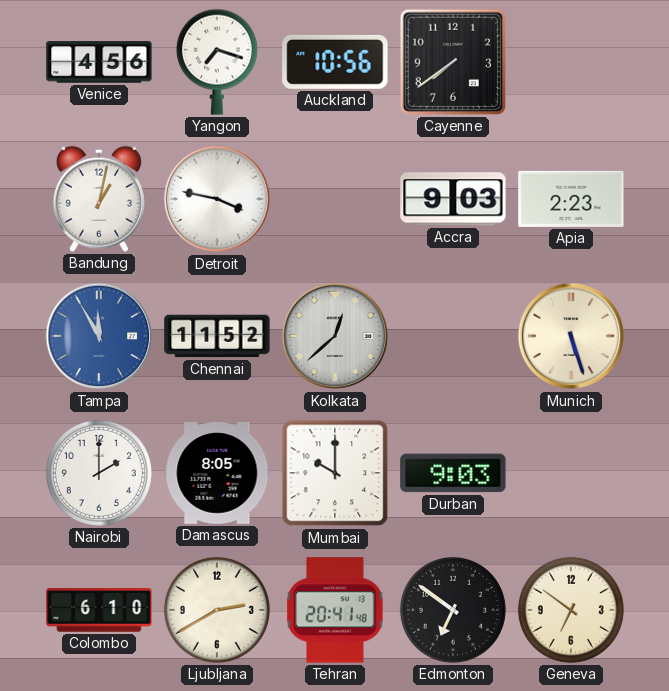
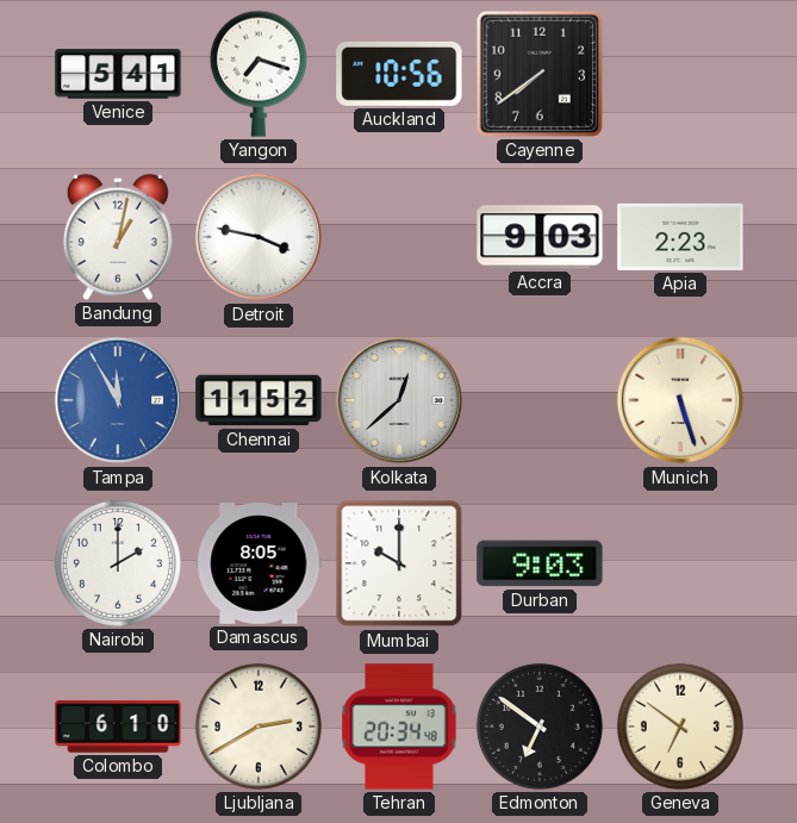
Venice: 4:56 -> 5:41 (118, 74)
Tehran: 20:41 -> 20:34 (399, 727)
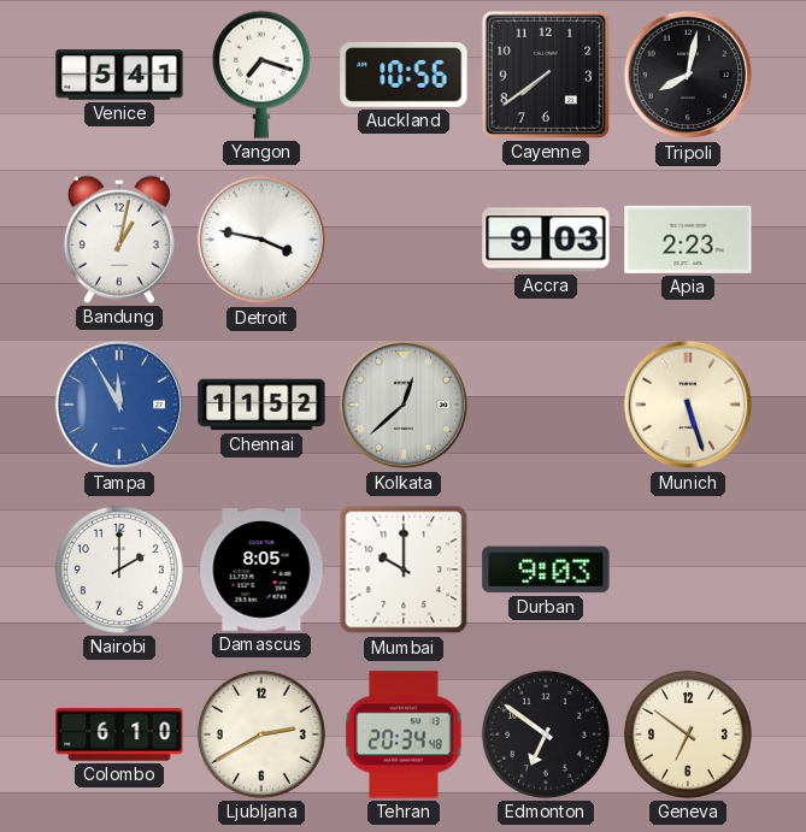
Tripoli: none -> 8:02 (688, 75)
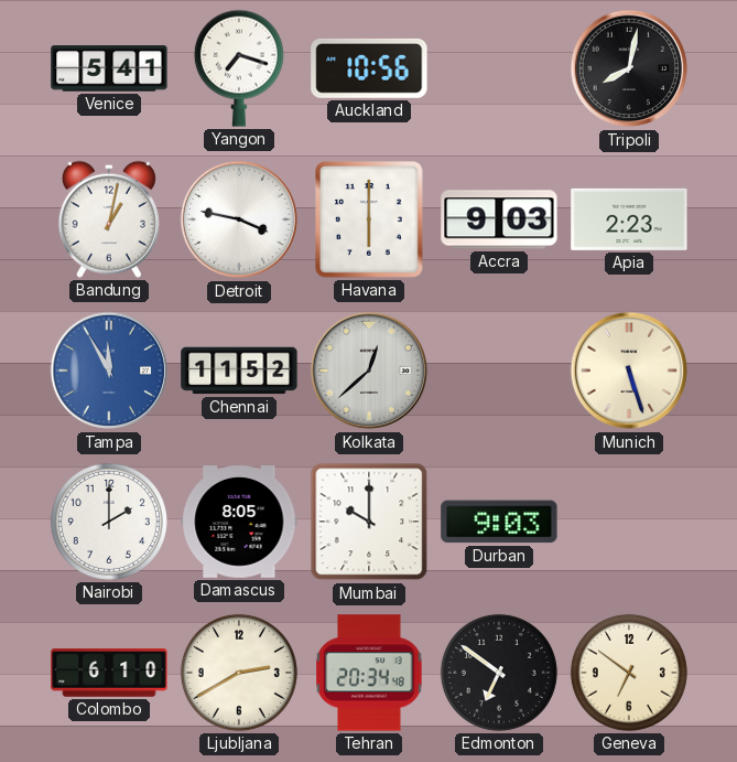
Cayenne: 7:39 -> none (546, 75)
Havana: none -> 6:00 (369, 221)
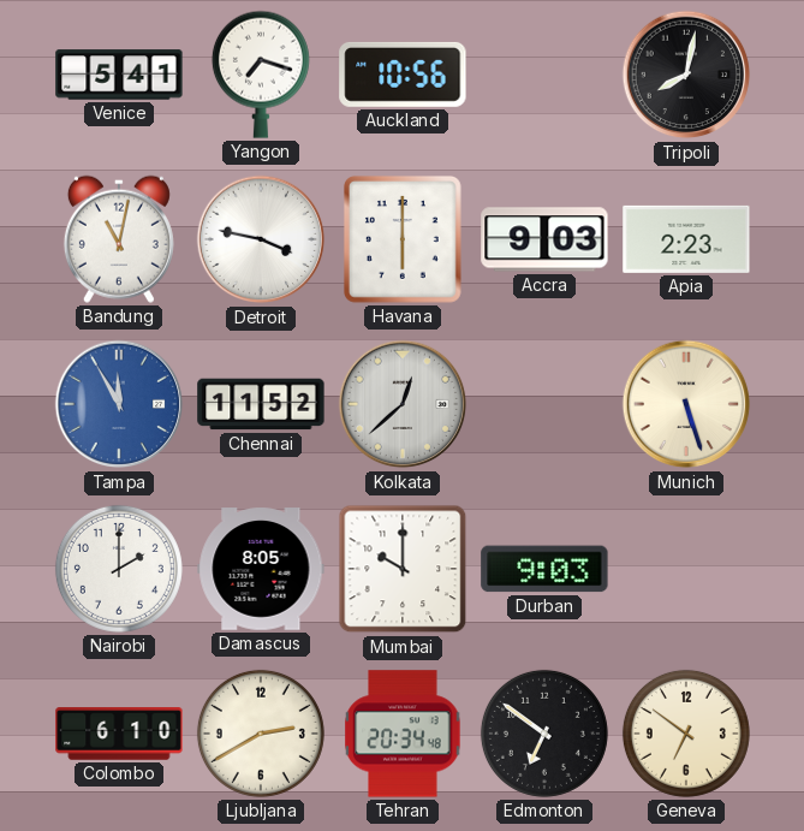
Bandung: 1:02 -> 11:02 (119, 239)
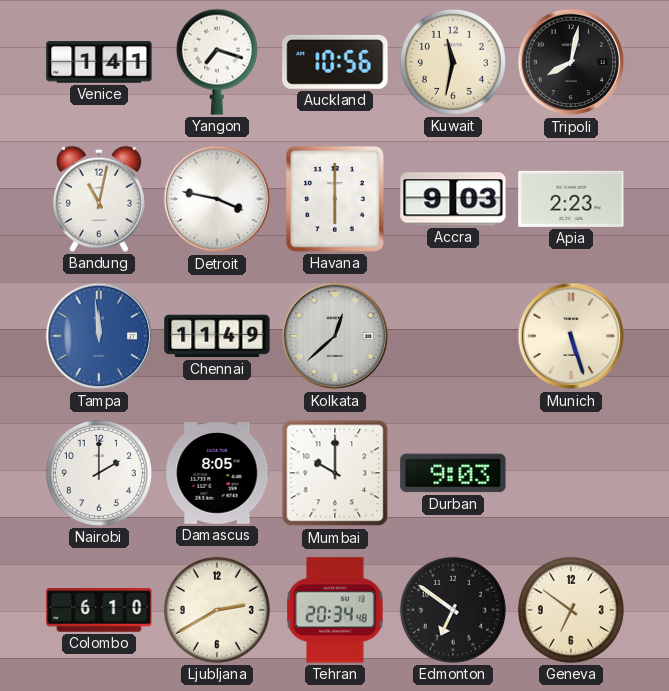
Venice: 5:41 -> 1:41 (99, 62)
Kuwait: none -> 11:32 (453, 62)
Tampa: 11:55 -> 11:59 (99, 336)
Chennai: 11:52 -> 11:49 (217, 336)
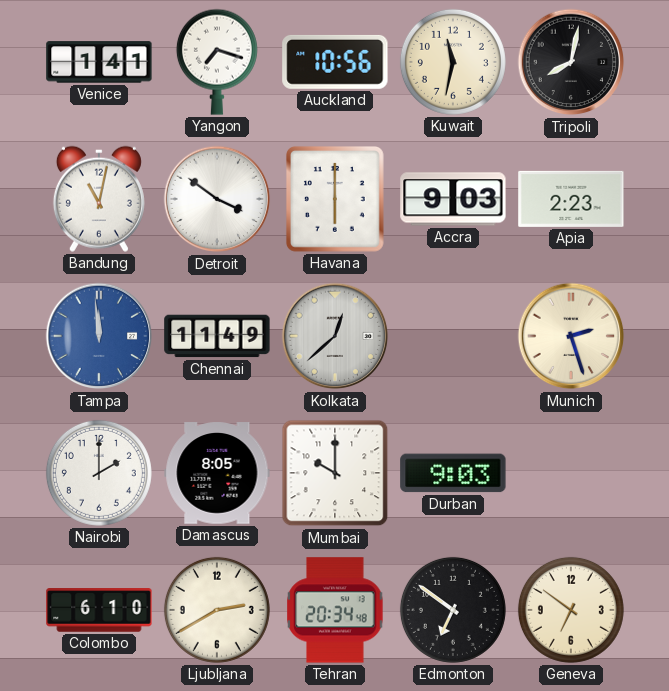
Detroit: 3:47 -> 3:51 (217, 199)
Munich: 5:27 -> 2:27 (571, 336)
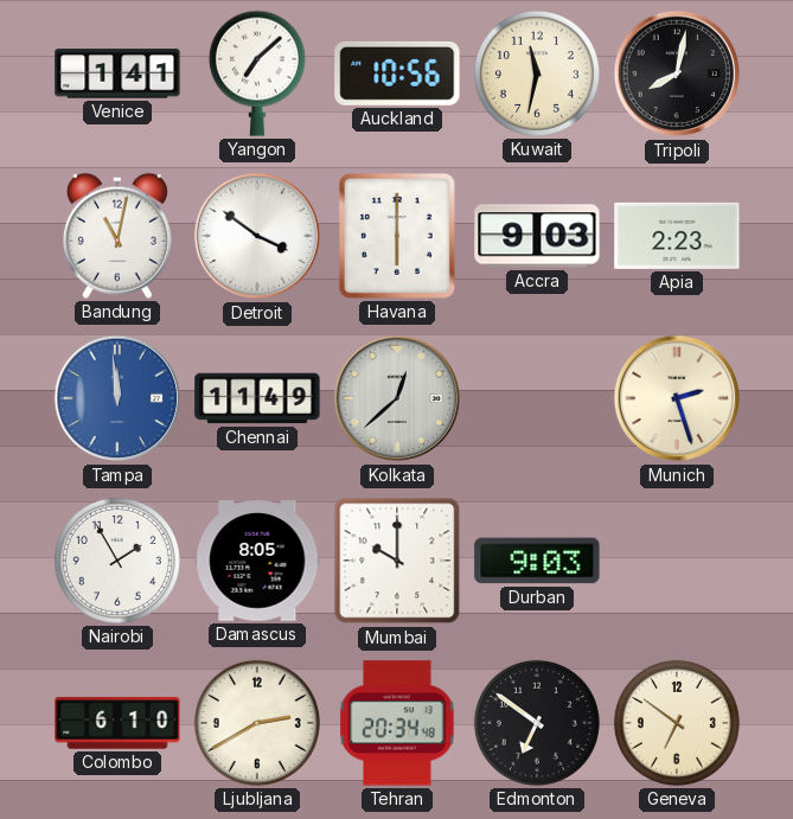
Yangon: 7:18 -> 7:08 (257, 73)
Nairobi: 2:00 -> 1:55 (117, 561)
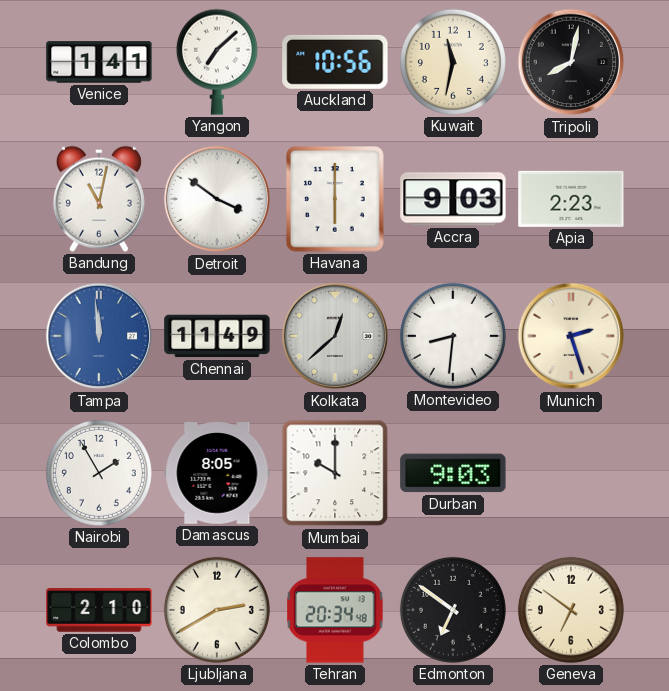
Montevideo: none -> 8:31 (453, 336)
Colombo: 6:10 -> 2:10 (99, 610)
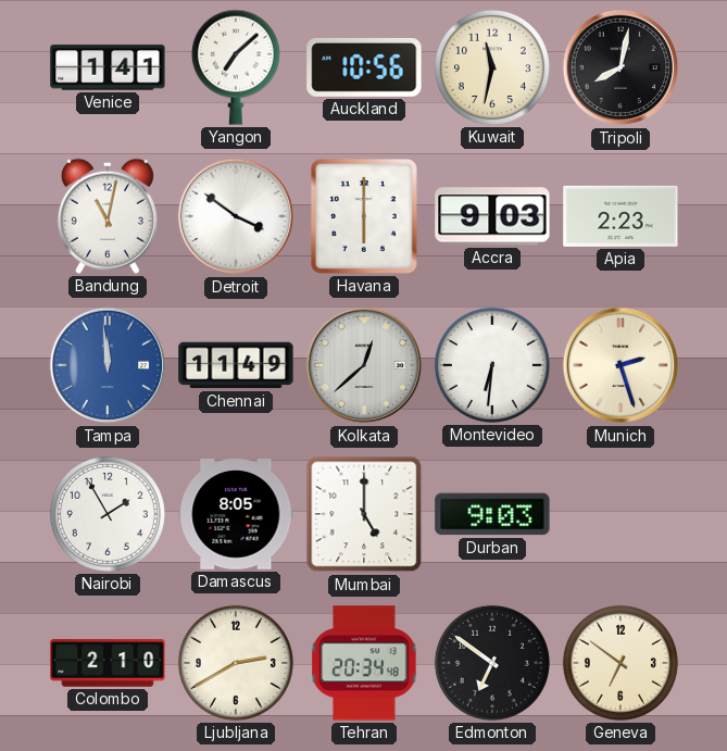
Montevideo: 8:31 -> 6:31 (492, 365)
Mumbai: 10:00 -> 5:00 (364, 514)
